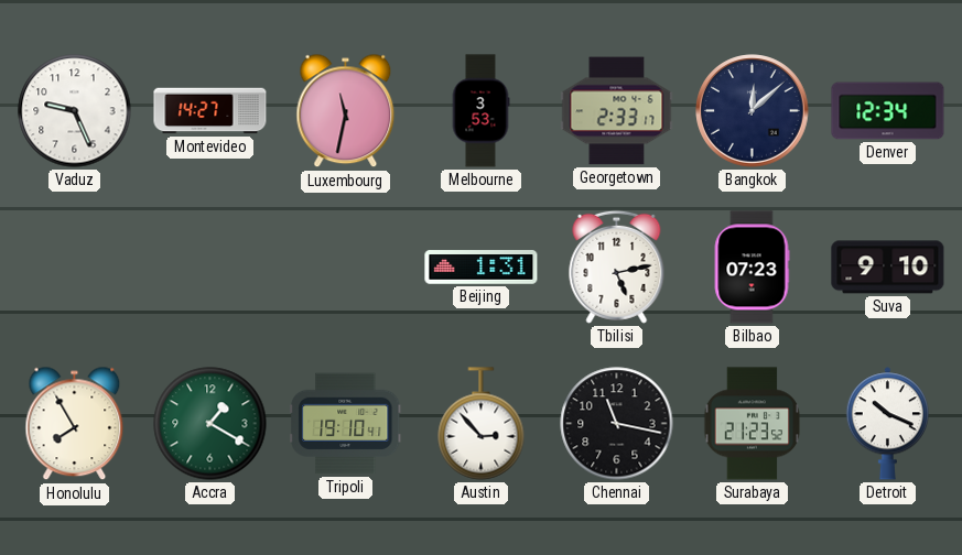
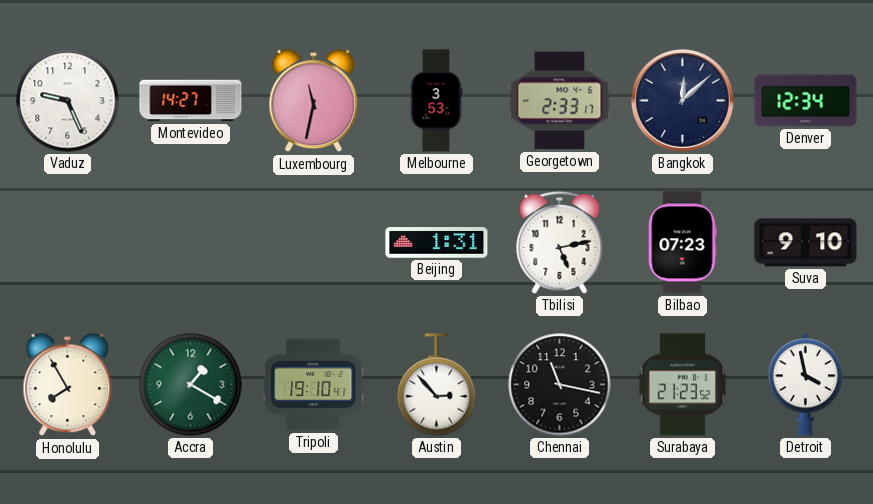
Detroit: 10:19 -> 3:58 (805, 385)
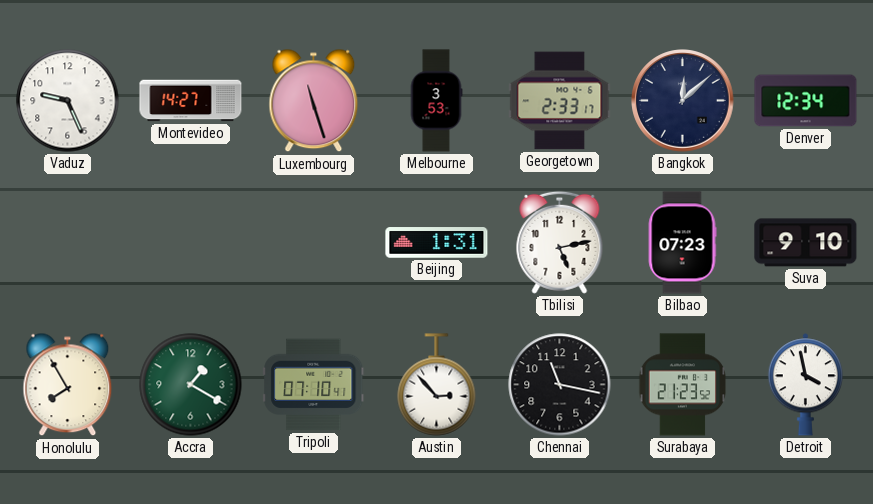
Luxembourg: 11:32 -> 11:27 (314, 101)
Tripoli: 19:10 -> 07:10 (314, 385)
